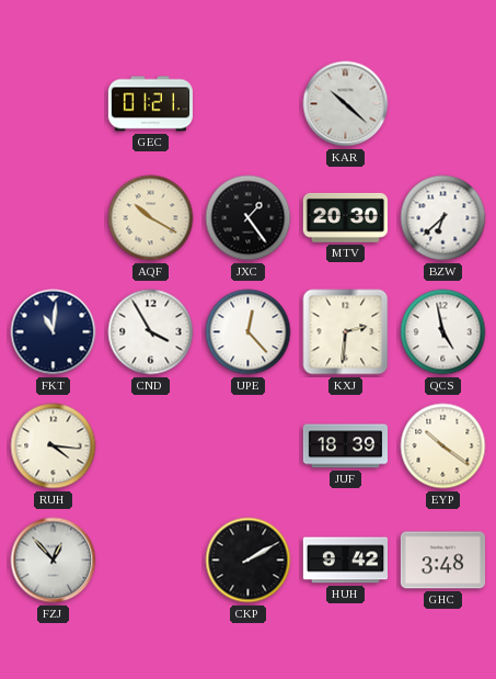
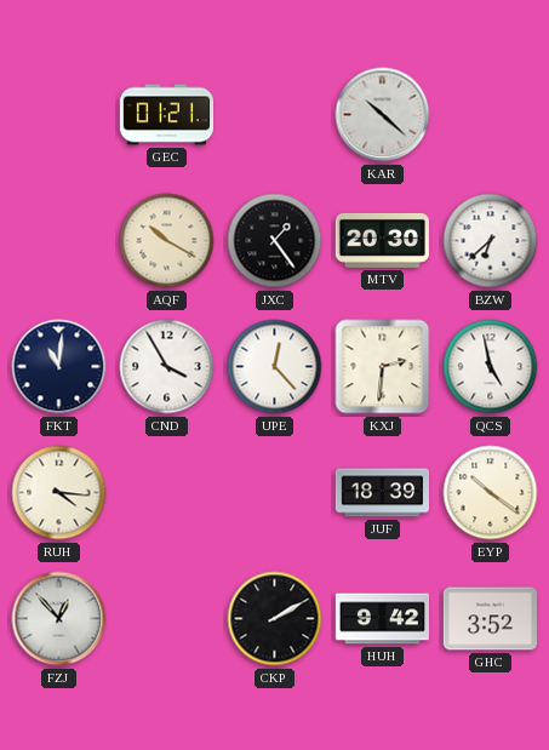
GHC: 3:48 -> 3:52 (490, 619)
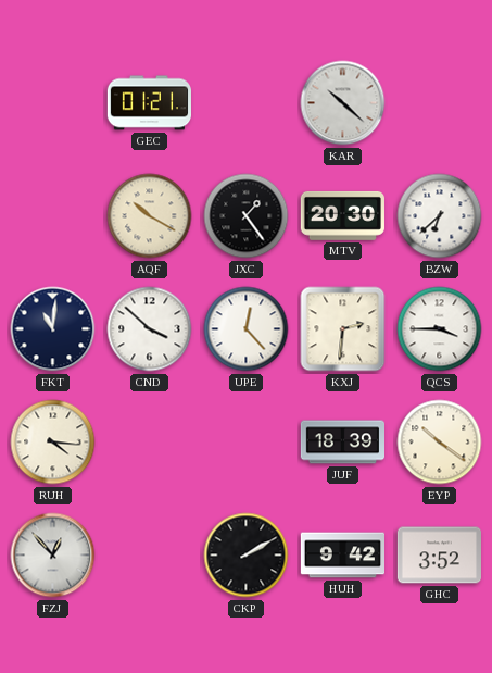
CND: 3:55 -> 3:52 (150, 329)
QCS: 4:58 -> 3:45 (440, 329)
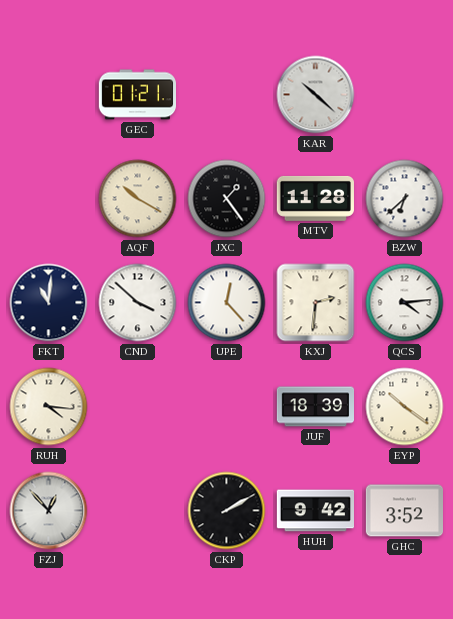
MTV: 20:30 -> 11:28 (315, 198)
QCS: 3:45 -> 4:14 (405, 303)
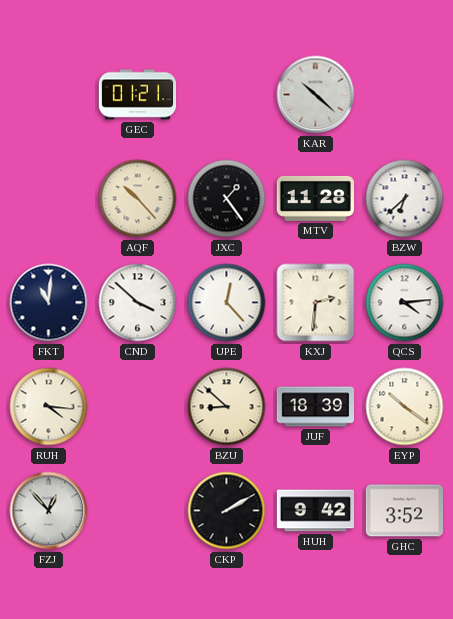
AQF: 10:20 -> 10:23 (138, 199)
BZU: none -> 8:52 (227, 407)
